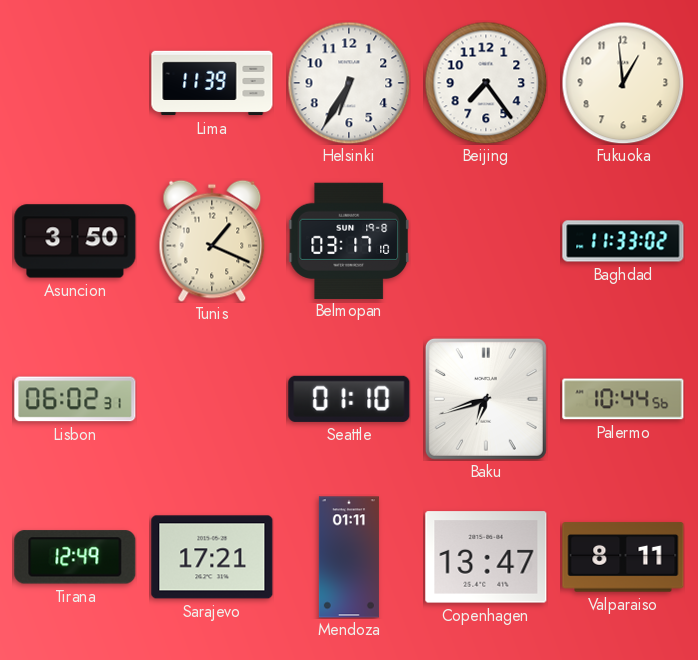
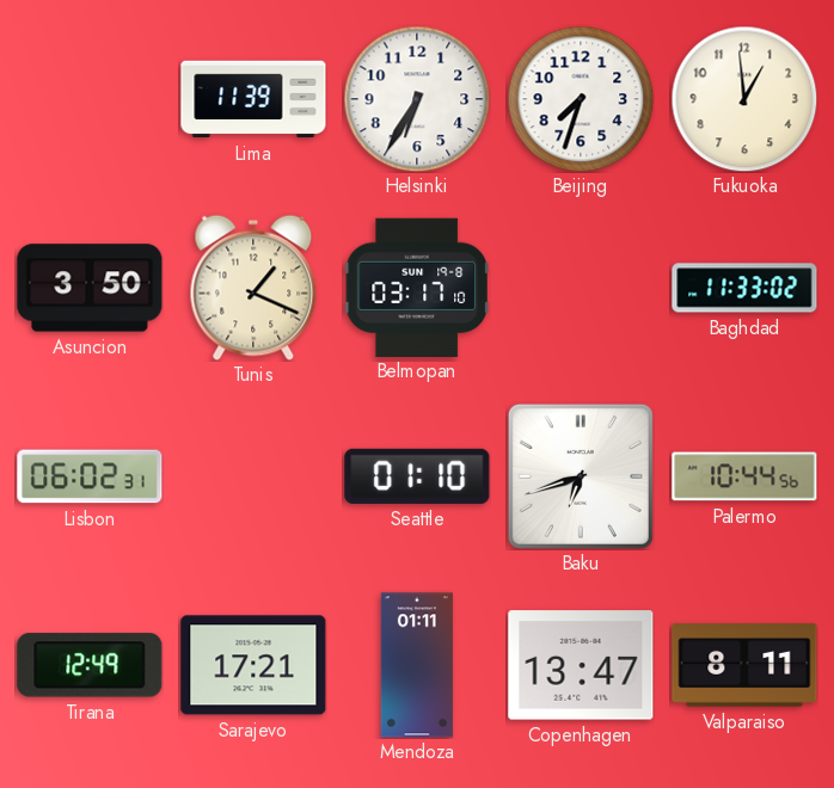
Beijing: 7:24 -> 7:33 (581, 99)
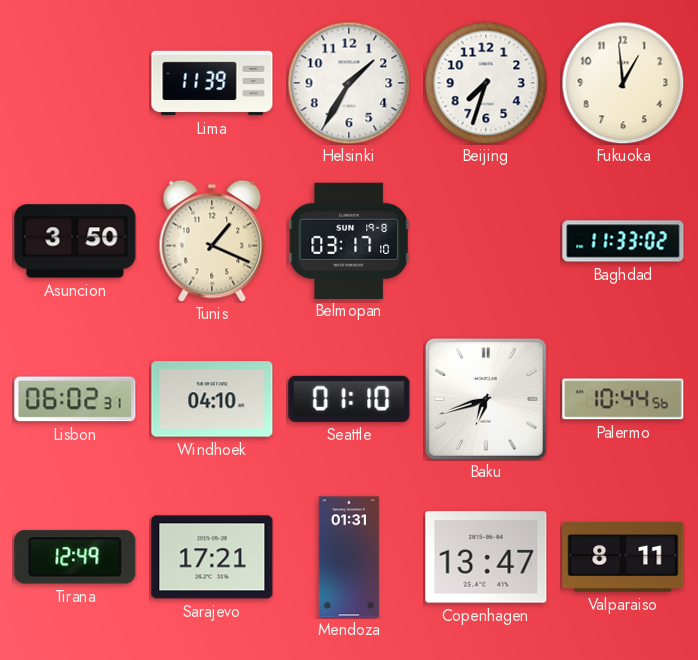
Helsinki: 6:35 -> 1:35 (349, 83)
Windhoek: none -> 04:10 (212, 399)
Mendoza: 01:11 -> 01:31 (349, 557)
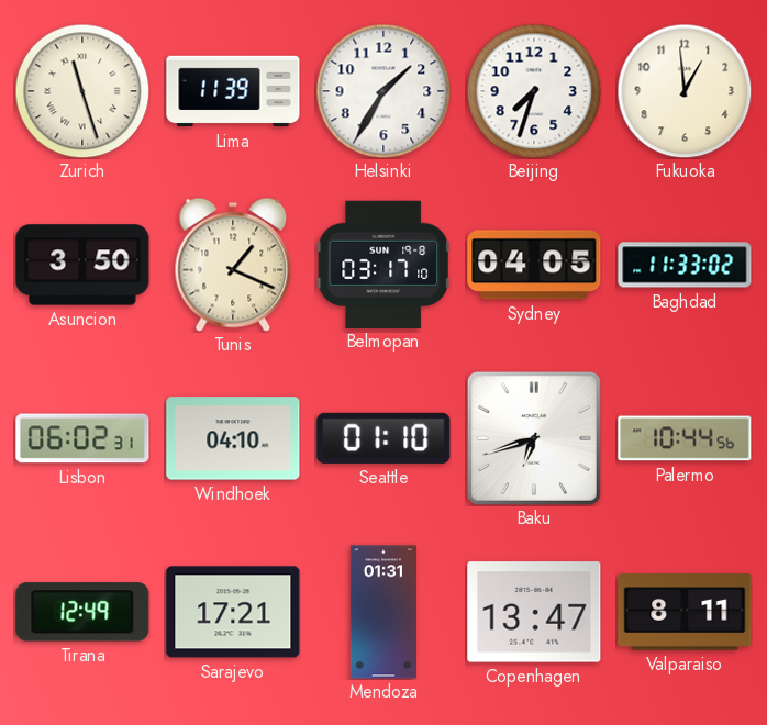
Zurich: none -> 11:27 (82, 91)
Sydney: none -> 04:05 (534, 265)
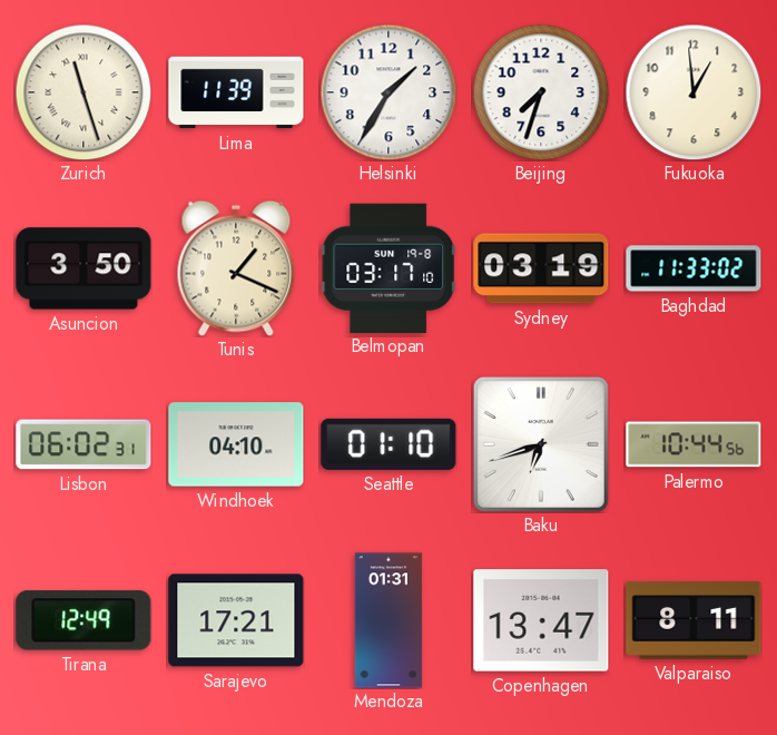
Sydney: 04:05 -> 03:19 (541, 268)
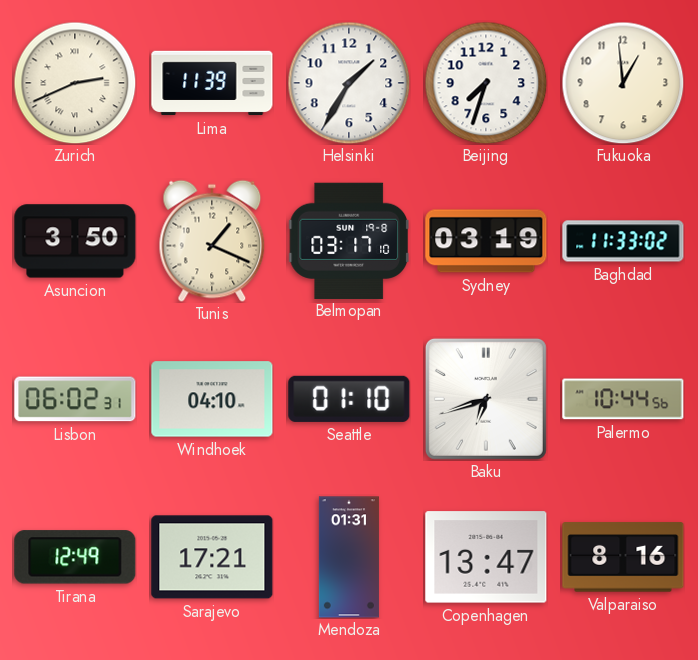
Zurich: 11:27 -> 2:41 (75, 83)
Valparaiso: 8:11 -> 8:16 (623, 557)
